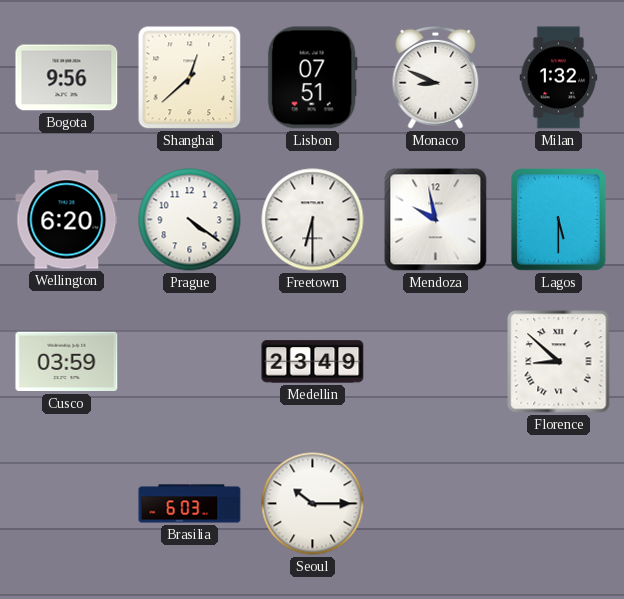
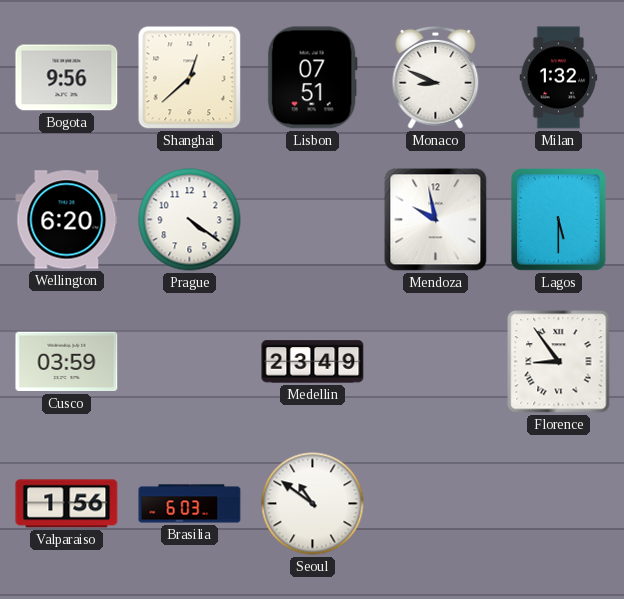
Freetown: 6:30 -> none (313, 220)
Florence: 8:52 -> 8:54 (559, 362)
Valparaiso: none -> 1:56 (67, 504)
Seoul: 10:15 -> 10:51 (313, 504)
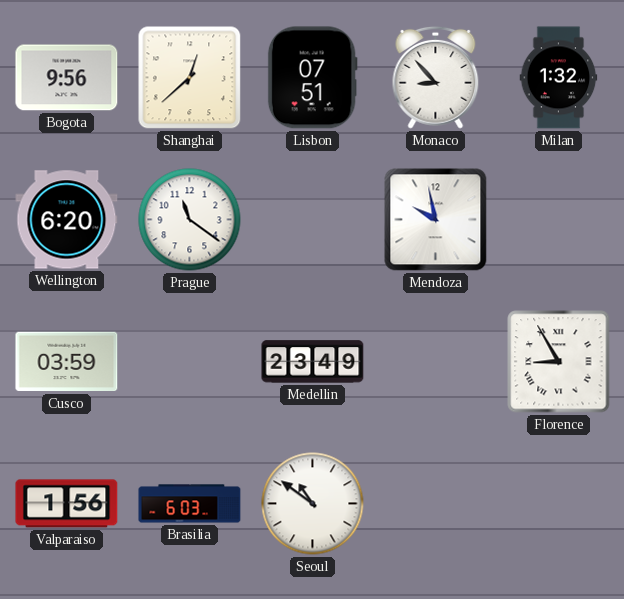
Monaco: 8:49 -> 8:53 (436, 77)
Prague: 4:21 -> 11:21 (190, 220)
Lagos: 5:30 -> none (559, 220)
Florence: 8:54 -> 8:55 (559, 362)
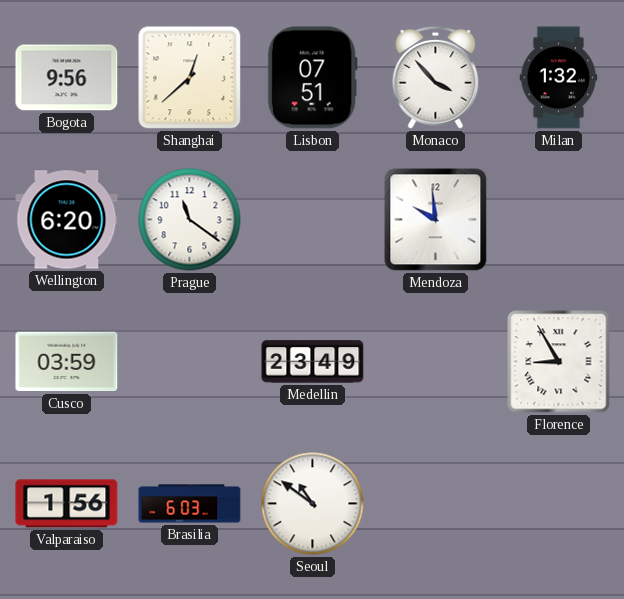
Monaco: 8:53 -> 3:53 (436, 77)
Mendoza: 9:58 -> 9:59 (436, 220)
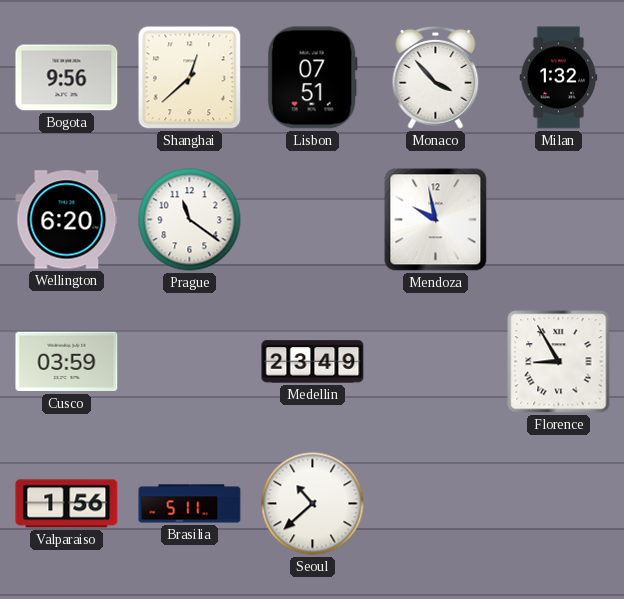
Mendoza: 9:59 -> 9:58 (436, 220)
Brasilia: 6:03 -> 5:11 (190, 504)
Seoul: 10:51 -> 10:38 (313, 504)
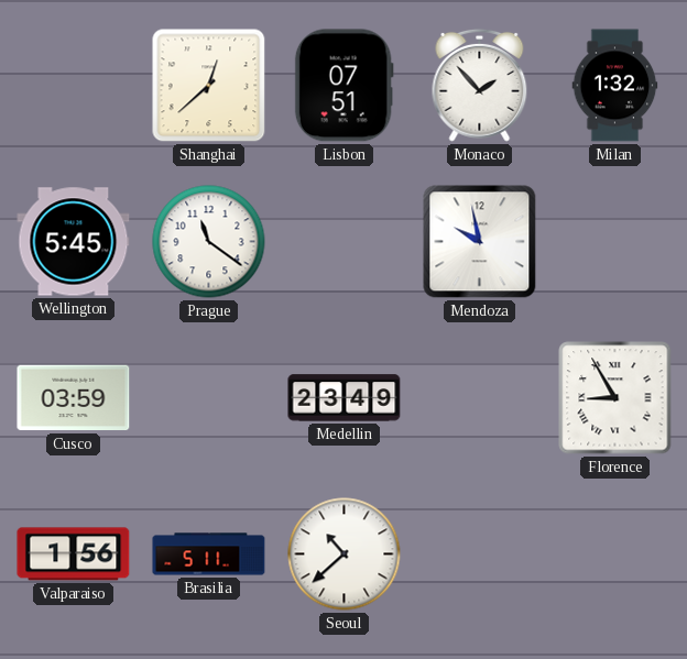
Bogota: 9:56 -> none (67, 78)
Monaco: 3:53 -> 1:53 (480, 85)
Wellington: 6:20 -> 5:45 (74, 242)
